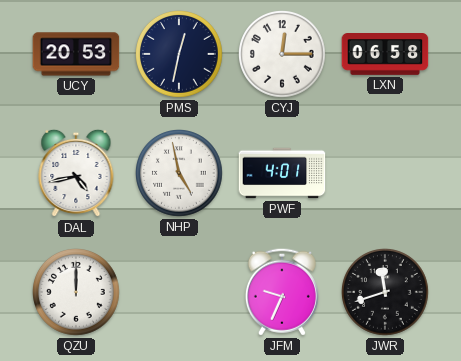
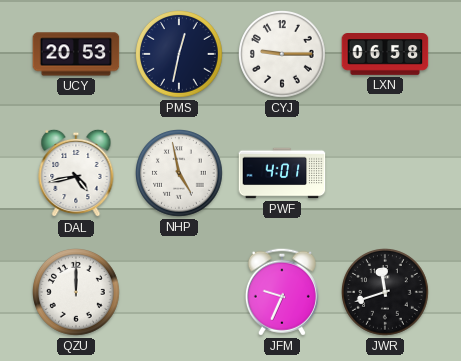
CYJ: 12:15 -> 9:15 (283, 55)
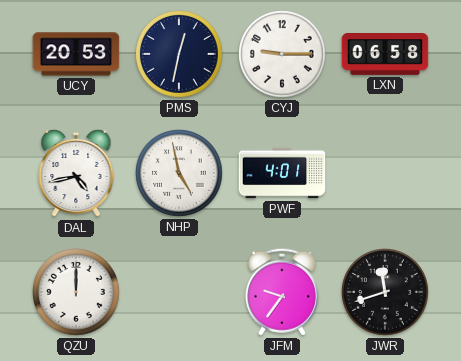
JFM: 9:34 -> 9:36 (282, 292)
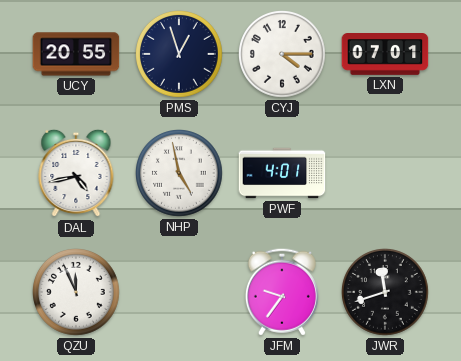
UCY: 20:53 -> 20:55 (76, 54)
PMS: 12:32 -> 12:57 (180, 55)
CYJ: 9:15 -> 4:15 (283, 55)
LXN: 06:58 -> 07:01 (385, 54)
QZU: 12:00 -> 11:56 (77, 293)
